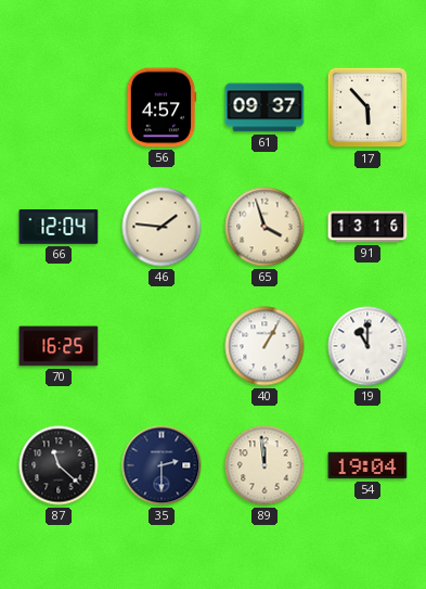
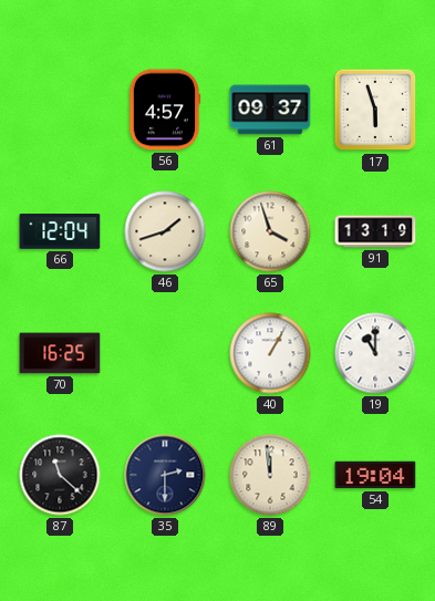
17: 5:53 -> 5:57 (375, 110)
46: 1:46 -> 1:42 (165, 231)
91: 13:16 -> 13:19 (375, 231)
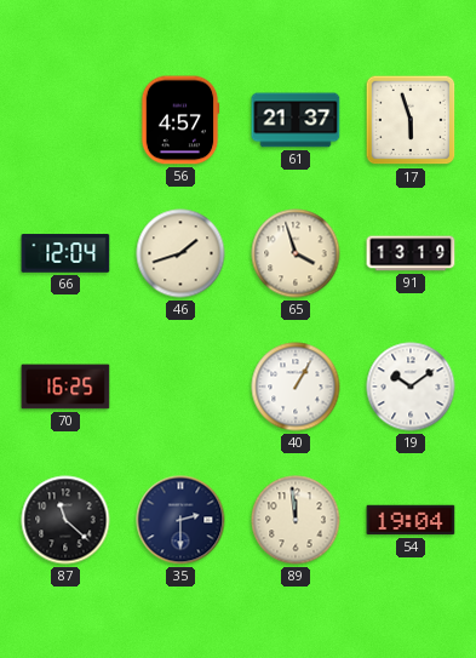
61: 09:37 -> 21:37 (296, 120)
19: 11:00 -> 10:09 (411, 387)
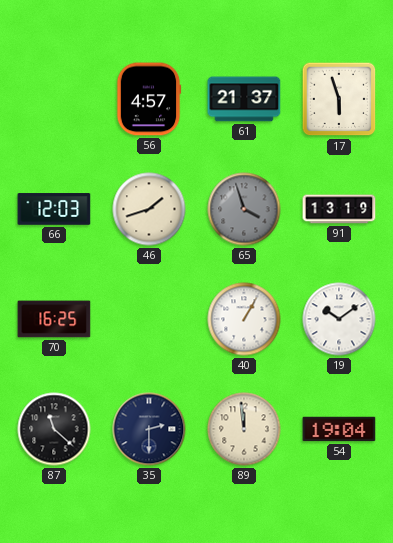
66: 12:04 -> 12:03 (54, 209)
65 dial: cream -> grey (244, 209)
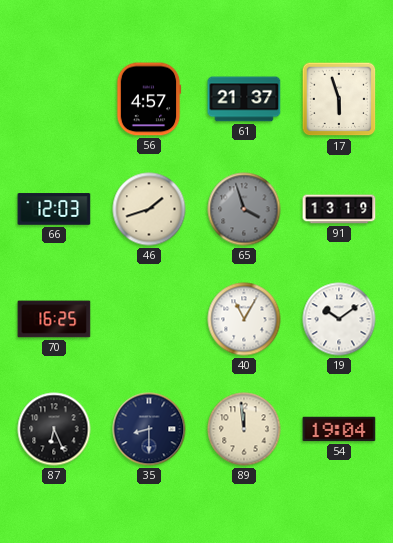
40: 1:05 -> 11:05 (244, 319)
87: 11:22 -> 6:26 (54, 429)
35: 2:30 -> 8:30 (149, 429)
